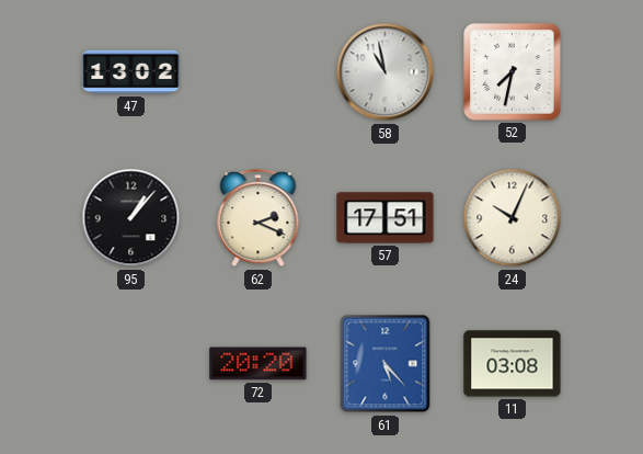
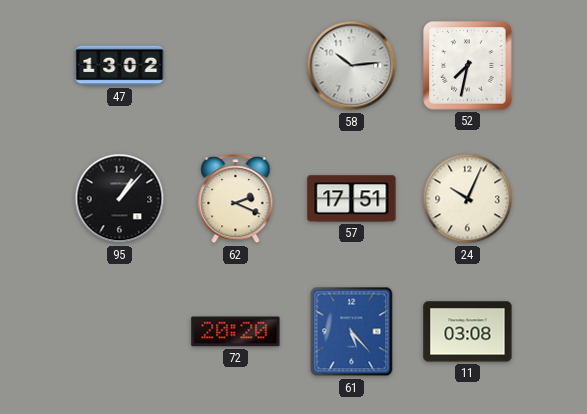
58: 10:58 -> 10:14 (352, 66)
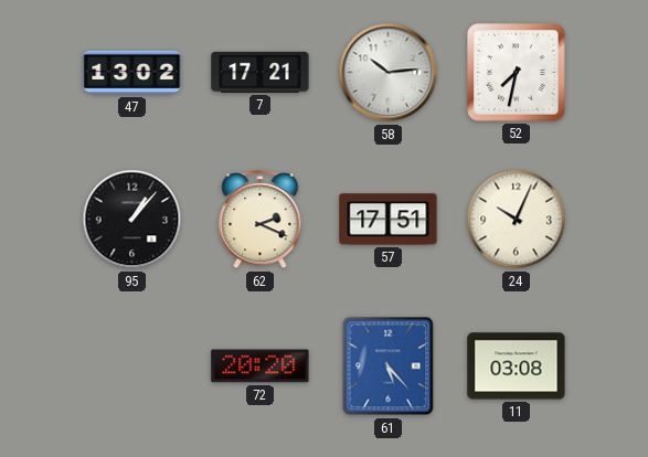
7: none -> 17:21 (261, 72)
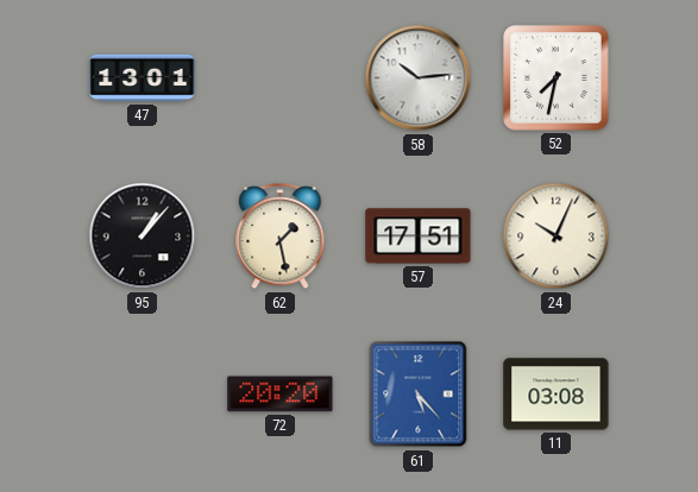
47: 13:02 -> 13:01 (143, 78)
7: 17:21 -> none (261, 72)
62: 2:19 -> 1:28 (281, 236)
